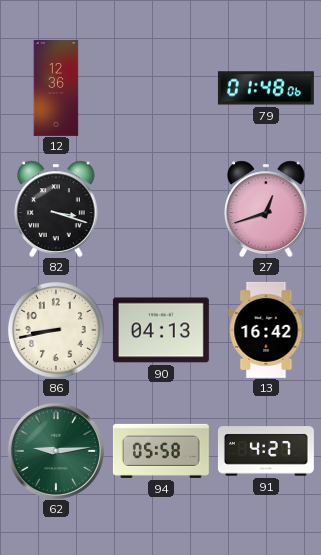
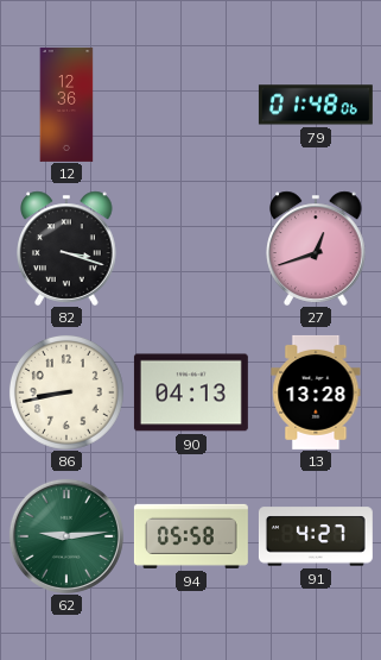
13: 16:42 -> 13:28 (316, 392)
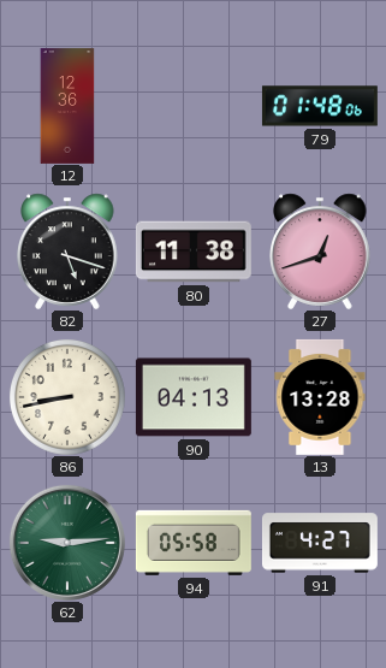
82: 3:18 -> 5:18 (67, 252)
80: none -> 11:38 (194, 252)
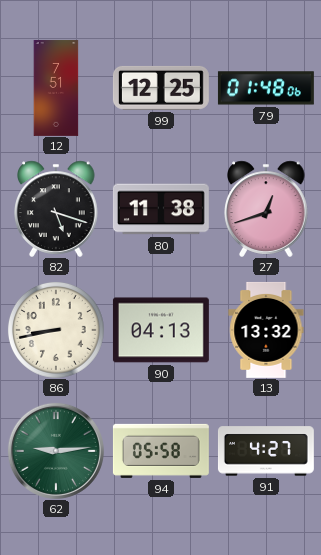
12: 12:36 -> 7:51 (56, 88)
99: none -> 12:25 (161, 88)
13: 13:28 -> 13:32 (266, 330)
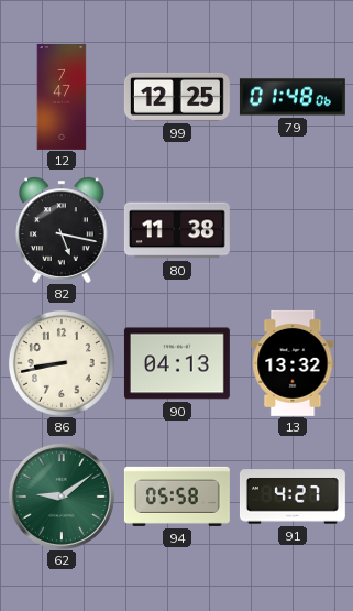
12: 7:51 -> 7:47 (62, 97)
82: 5:18 -> 5:17 (62, 230)
27: 12:42 -> none (266, 209)
62: 9:14 -> 9:09 (62, 497)
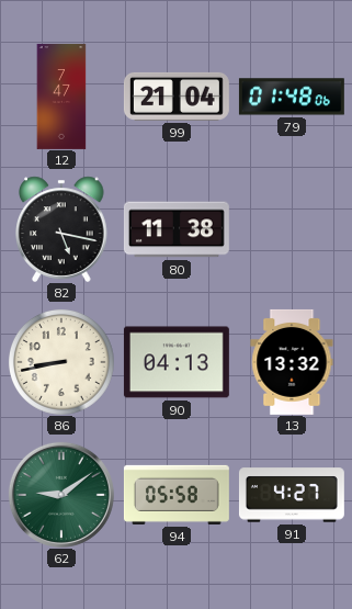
99: 12:25 -> 21:04 (177, 97)
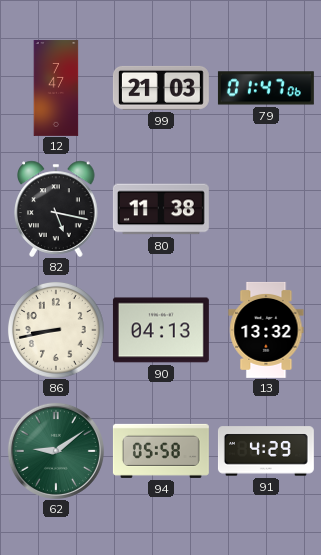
99: 21:04 -> 21:03 (161, 88)
79: 01:48 -> 01:47 (266, 88)
91: 4:27 -> 4:29 (266, 451)
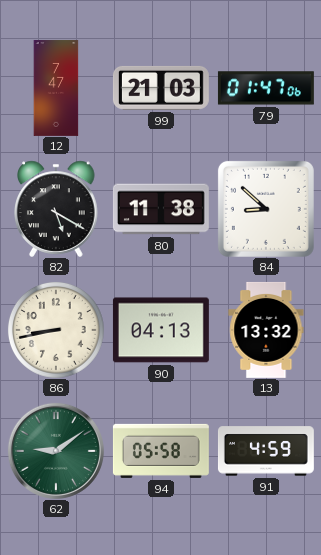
82: 5:17 -> 5:20 (56, 209)
84: none -> 8:52 (266, 209)
91: 4:29 -> 4:59 (266, 451)
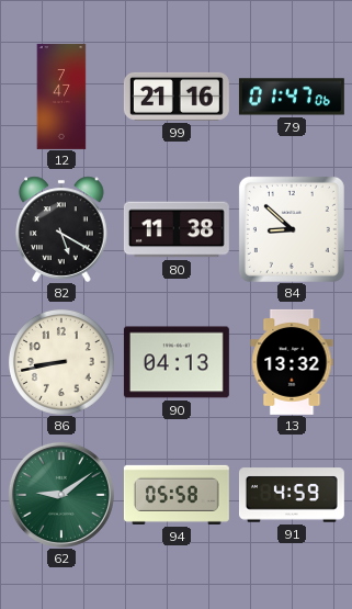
99: 21:03 -> 21:16 (177, 97)
